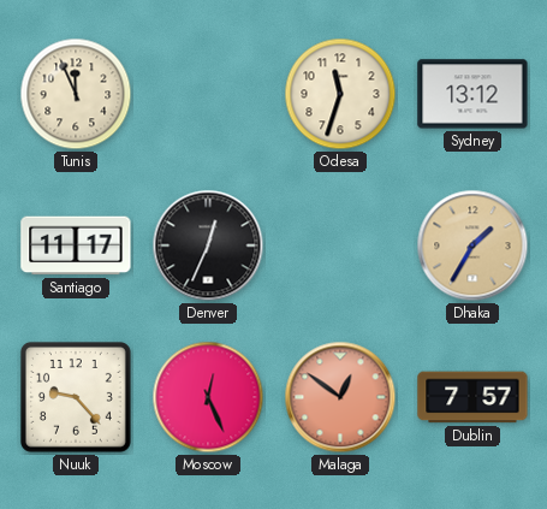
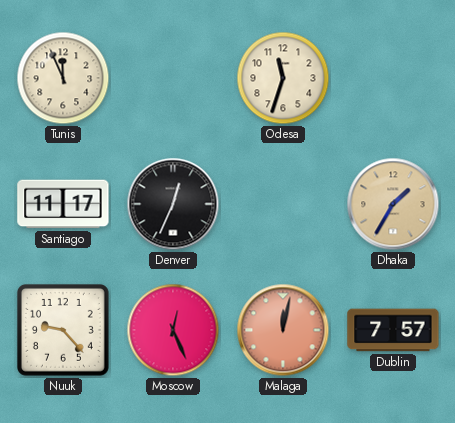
Sydney: 13:12 -> none (472, 94)
Malaga: 12:51 -> 12:02 (283, 330)
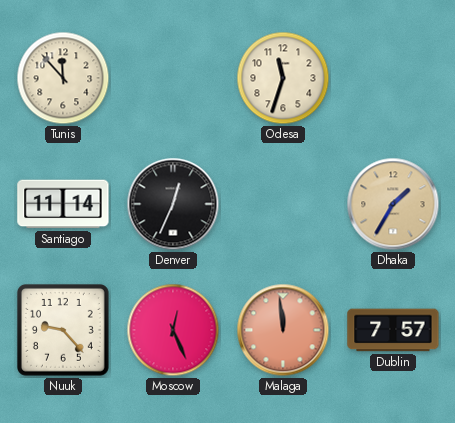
Tunis: 11:56 -> 11:53 (63, 78)
Santiago: 11:17 -> 11:14 (63, 204)
Malaga: 12:02 -> 11:59 (283, 330)
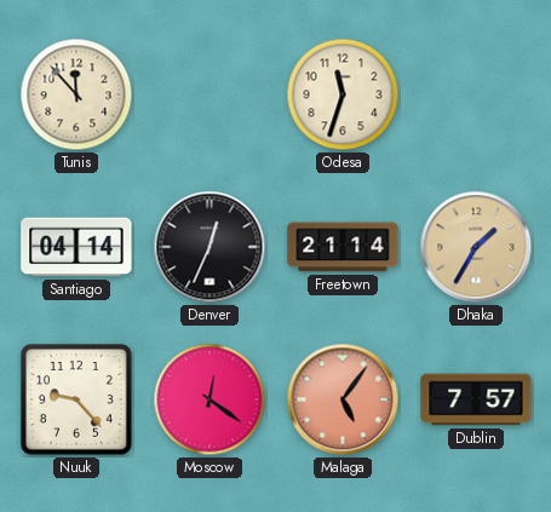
Santiago: 11:14 -> 04:14 (76, 247)
Freetown: none -> 21:14 (343, 247)
Moscow: 12:26 -> 12:21 (210, 399)
Malaga: 11:59 -> 5:06 (343, 399)
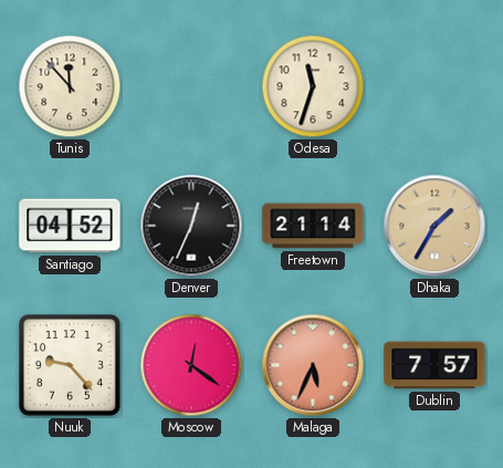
Santiago: 04:14 -> 04:52 (70, 226)
Malaga: 5:06 -> 5:34 (313, 365)
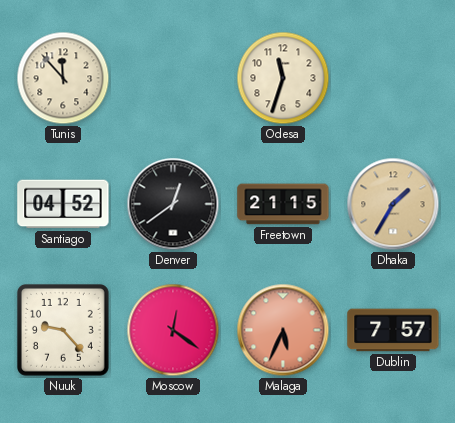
Denver: 12:34 -> 12:39 (173, 204)
Freetown: 21:14 -> 21:15 (283, 204)
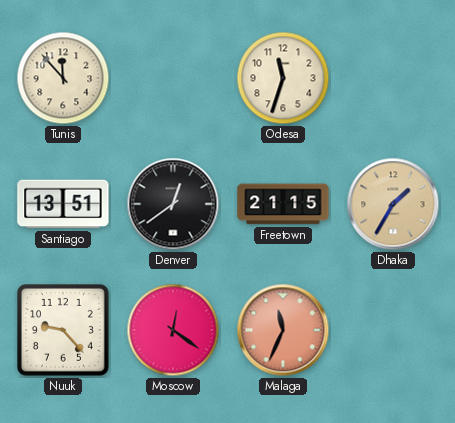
Santiago: 04:52 -> 13:51 (63, 204)
Malaga: 5:34 -> 11:34 (283, 330)
Dublin: 7:57 -> none (393, 330)
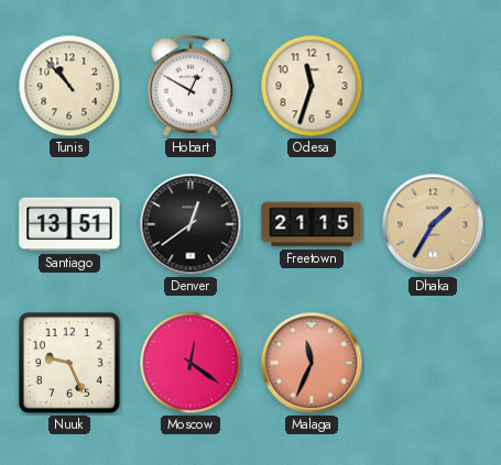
Tunis: 11:53 -> 10:53 (69, 86)
Hobart: none -> 12:50 (189, 86)
Nuuk: 9:23 -> 9:26 (69, 363)
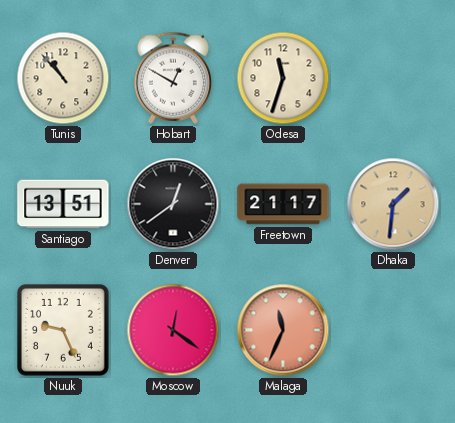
Freetown: 21:15 -> 21:17 (283, 204)
Dhaka: 1:35 -> 1:31 (393, 204)
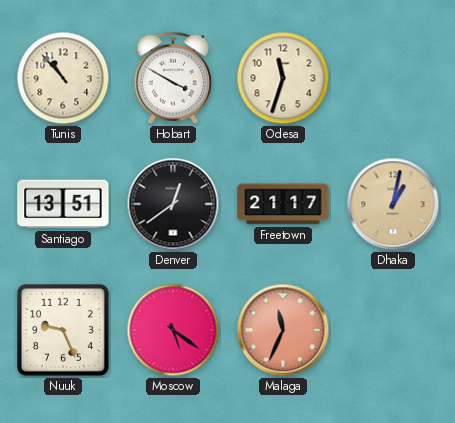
Hobart: 12:50 -> 3:50 (172, 78)
Dhaka: 1:31 -> 1:02 (393, 204)
Moscow: 12:21 -> 5:21 (173, 330)
